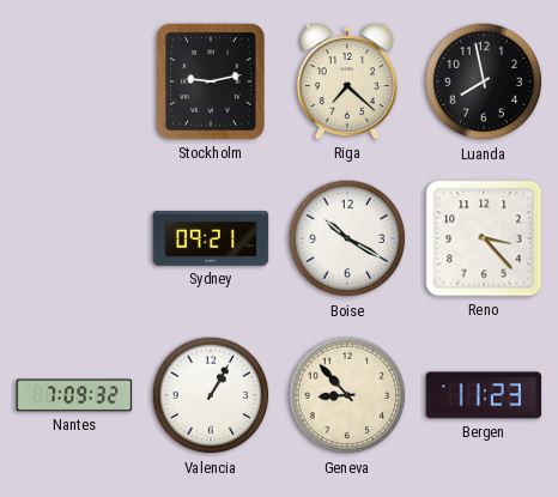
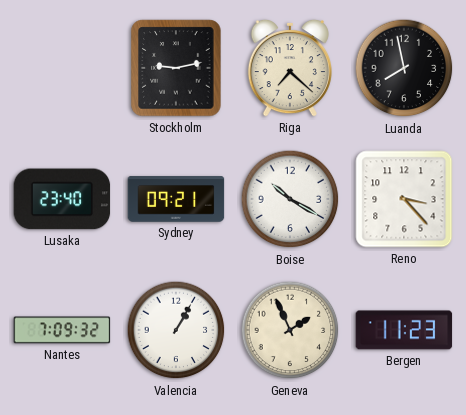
Lusaka: none -> 23:40 (62, 199)
Geneva: 8:53 -> 1:56 (290, 330)
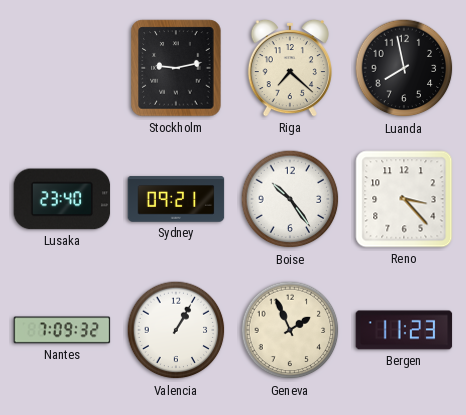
Boise: 10:20 -> 10:24 (290, 199)
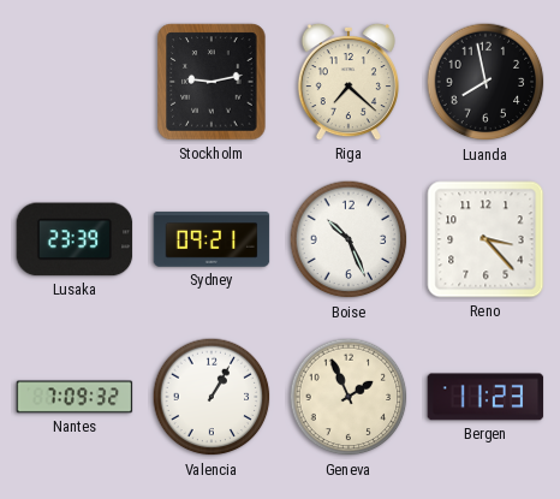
Lusaka: 23:40 -> 23:39 (75, 239)
Boise: 10:24 -> 10:26 (348, 239)
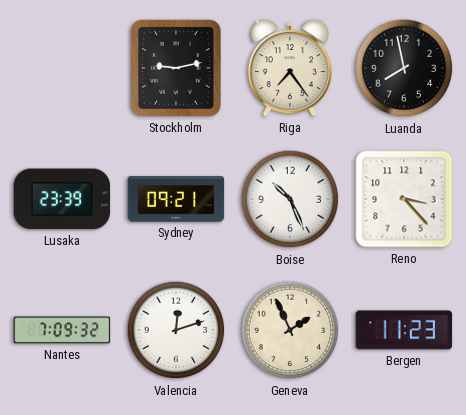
Riga: 7:22 -> 7:24 (290, 68)
Valencia: 1:05 -> 12:12 (176, 330)
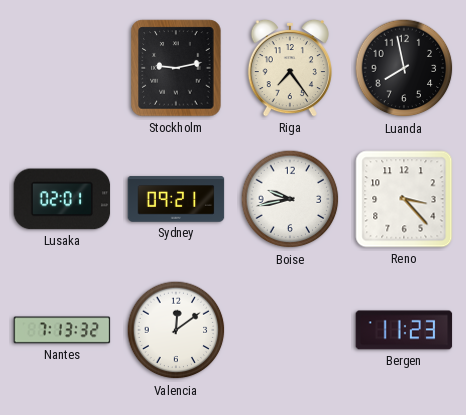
Lusaka: 23:39 -> 02:01 (62, 199)
Boise: 10:26 -> 9:43 (290, 199)
Nantes: 7:09 -> 7:13 (62, 330)
Valencia: 12:12 -> 12:09 (176, 330)
Geneva: 1:56 -> none (290, 330)
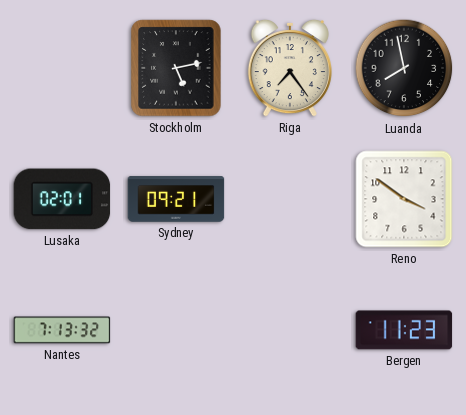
Stockholm: 9:13 -> 5:13 (176, 68)
Boise: 9:43 -> none (290, 199)
Reno: 3:23 -> 3:51 (404, 199)
Valencia: 12:09 -> none (176, 330)
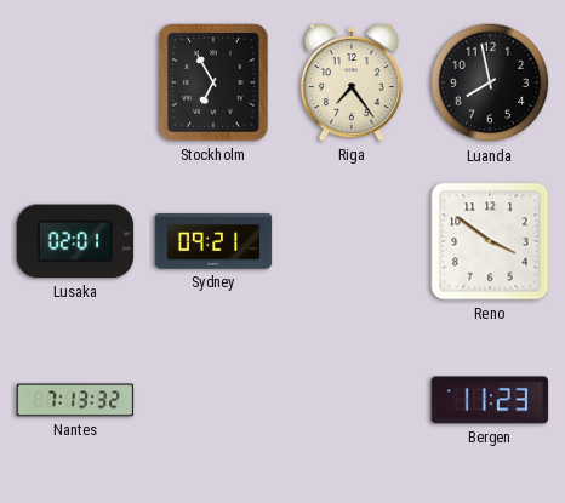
Stockholm: 5:13 -> 6:55 (213, 82)
